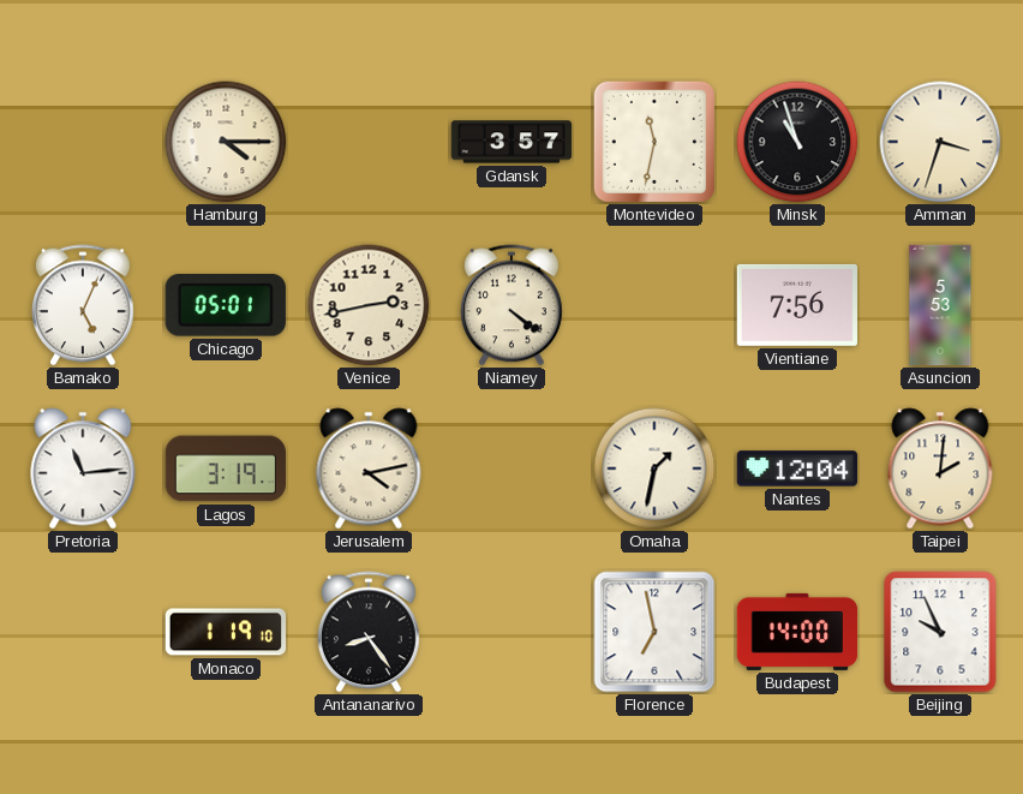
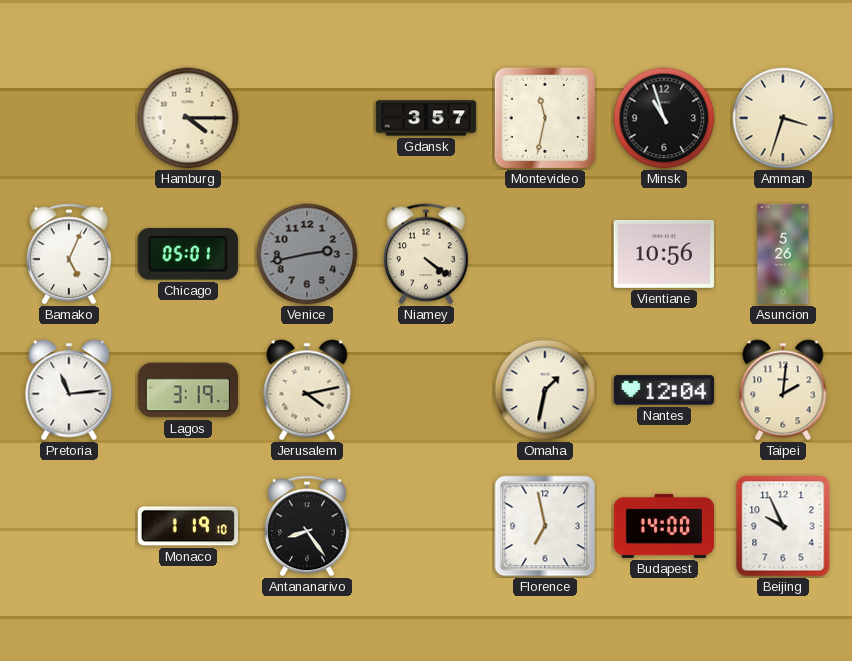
Venice dial: cream -> grey (307, 254)
Vientiane: 7:56 -> 10:56 (663, 254)
Asuncion: 5:53 -> 5:26 (783, 254)
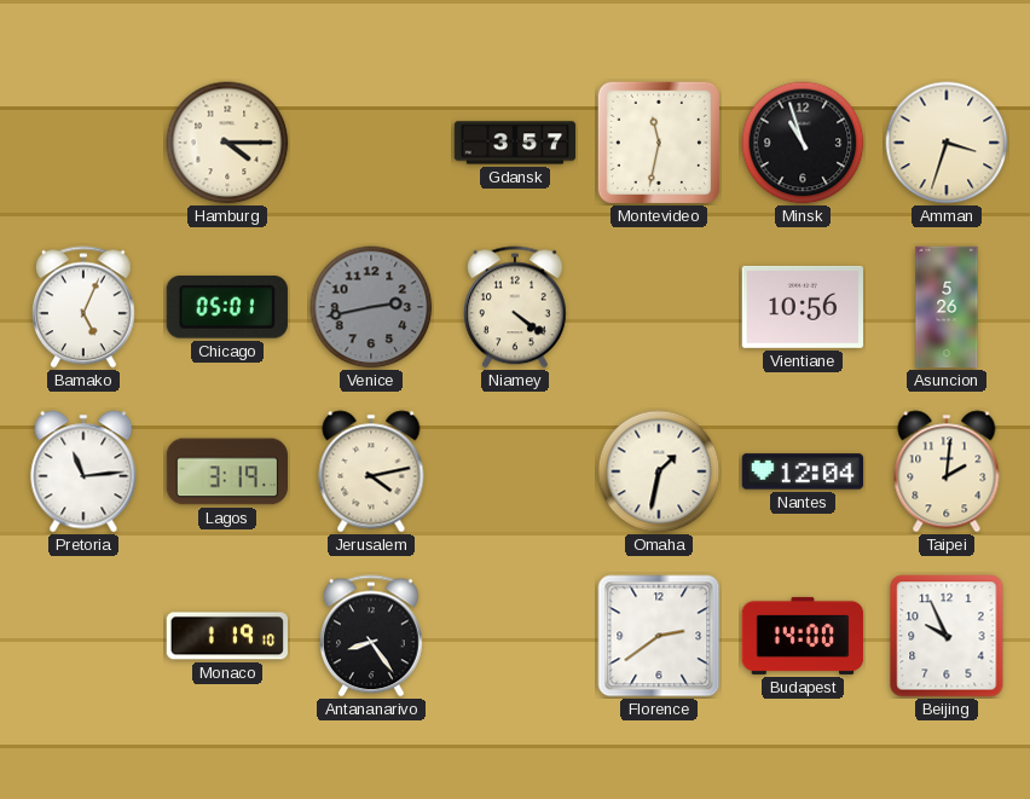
Florence: 6:58 -> 2:39 (659, 636)
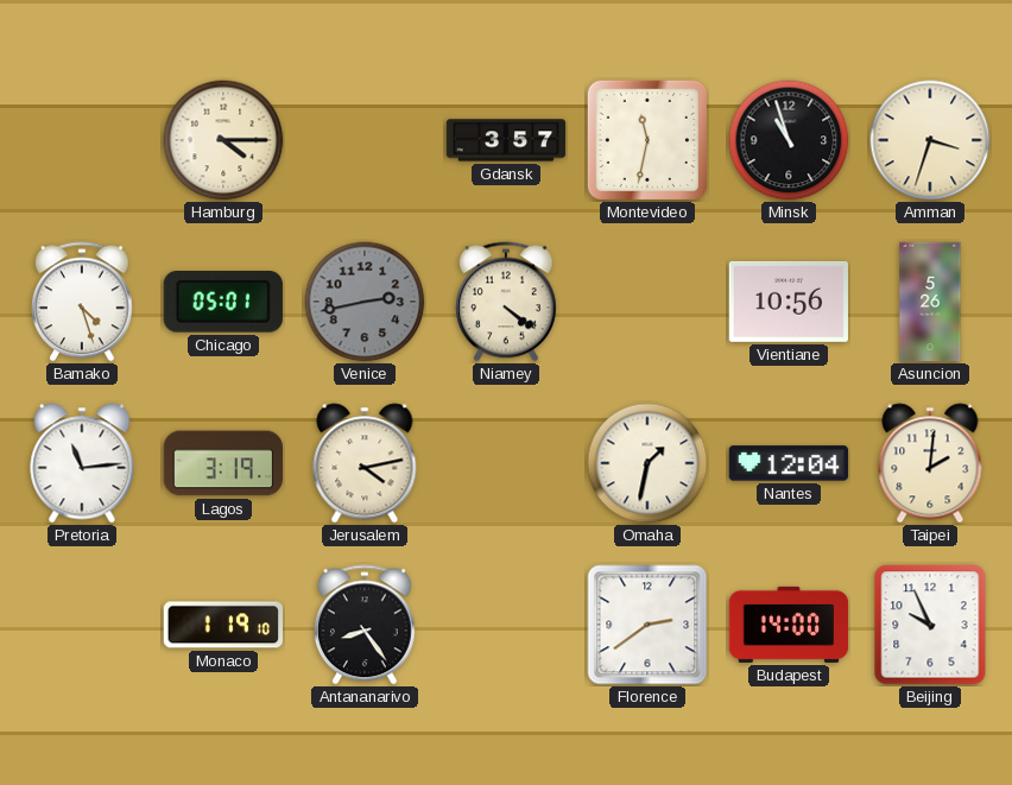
Bamako: 5:04 -> 4:27 (82, 302)
